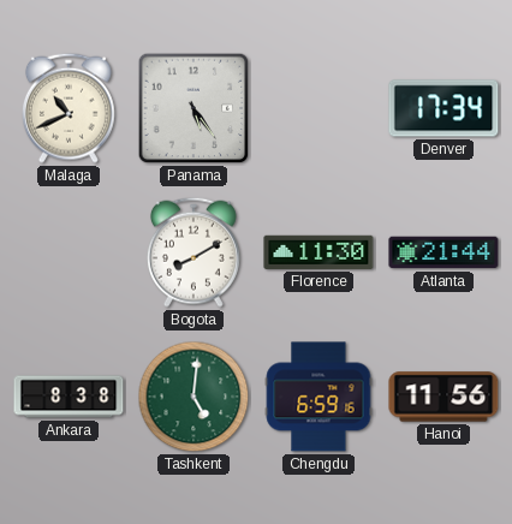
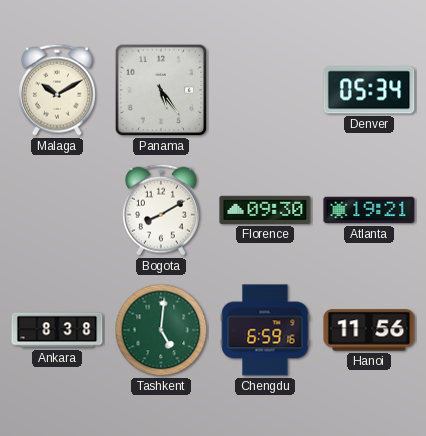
Malaga: 10:41 -> 10:10 (57, 90)
Denver: 17:34 -> 05:34 (369, 90)
Florence: 11:30 -> 09:30 (265, 210)
Atlanta: 21:44 -> 19:21 (369, 210)
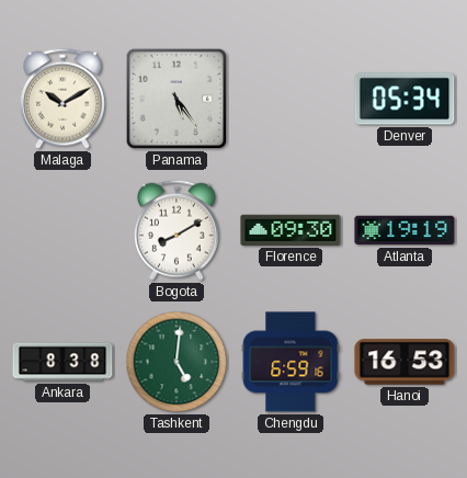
Atlanta: 19:21 -> 19:19 (405, 230)
Hanoi: 11:56 -> 16:53 (405, 362)
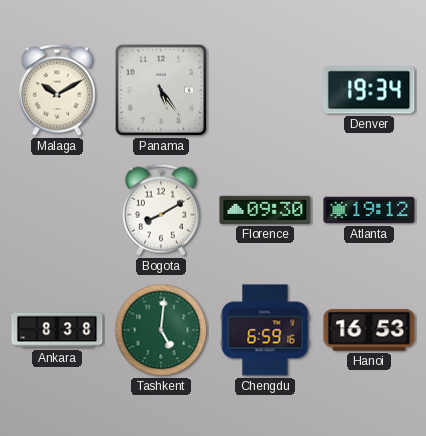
Denver: 05:34 -> 19:34 (369, 90)
Atlanta: 19:19 -> 19:12 (369, 210)
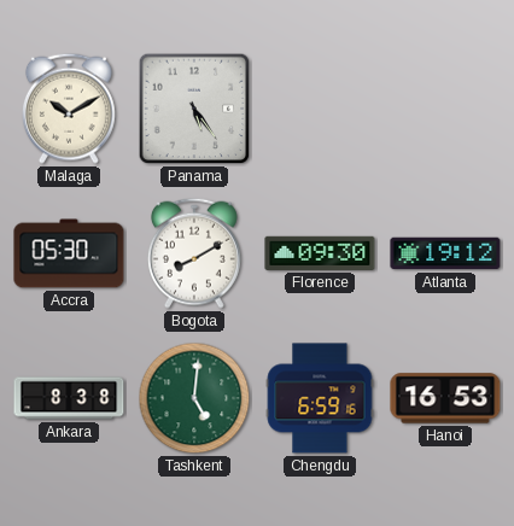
Denver: 19:34 -> none (369, 90)
Accra: none -> 05:30 (69, 253)
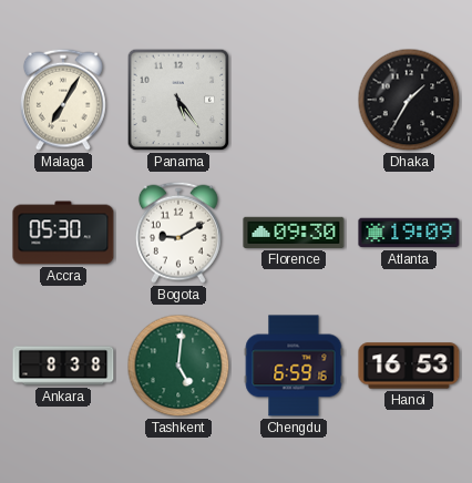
Malaga: 10:10 -> 7:05 (63, 100)
Dhaka: none -> 1:35 (409, 100)
Bogota: 8:10 -> 9:10 (178, 233)
Atlanta: 19:12 -> 19:09 (409, 233)
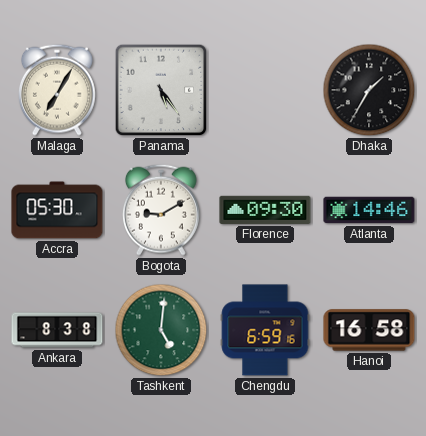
Atlanta: 19:09 -> 14:46 (369, 210)
Hanoi: 16:53 -> 16:58 (369, 330)
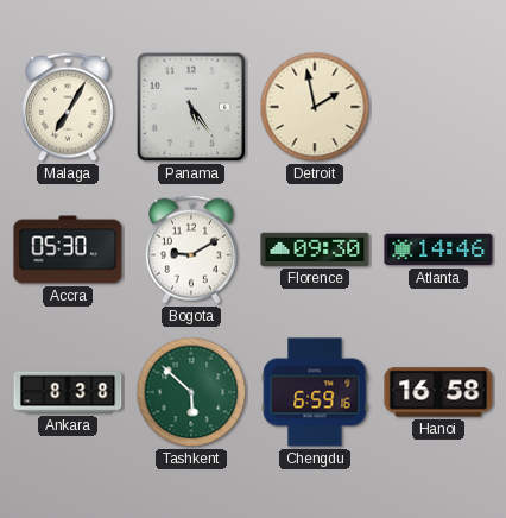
Detroit: none -> 1:58 (315, 107)
Dhaka: 1:35 -> none (369, 90)
Tashkent: 5:01 -> 5:52 (191, 392)
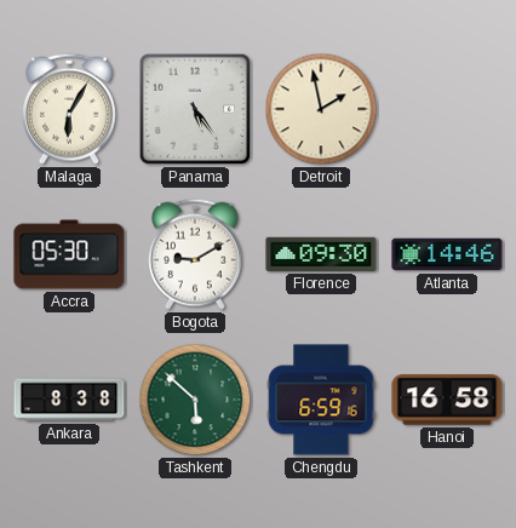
Malaga: 7:05 -> 6:05 (69, 109)
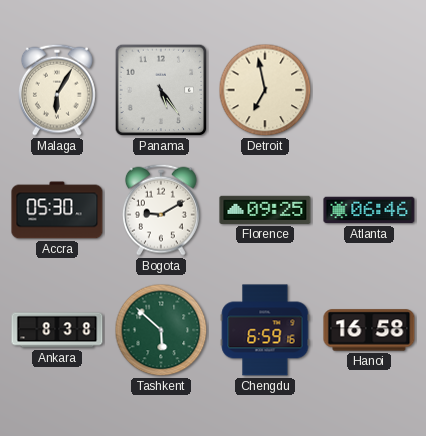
Detroit: 1:58 -> 6:58 (265, 90)
Florence: 09:30 -> 09:25 (265, 210)
Atlanta: 14:46 -> 06:46 (369, 210)
